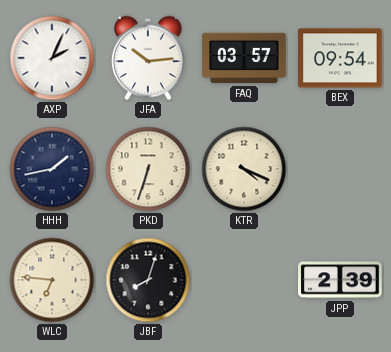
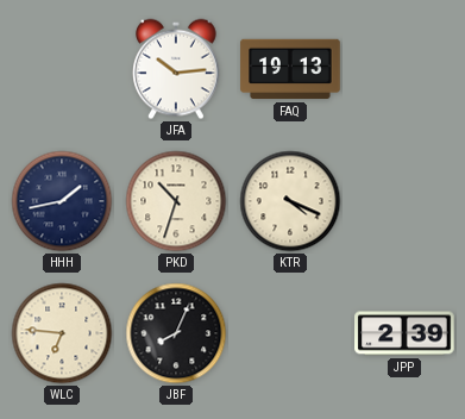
AXP: 2:04 -> none (52, 58)
FAQ: 03:57 -> 19:13 (290, 69)
BEX: 09:54 -> none (340, 58)
PKD: 6:33 -> 10:33 (176, 201)
JBF: 8:03 -> 8:04 (176, 333)
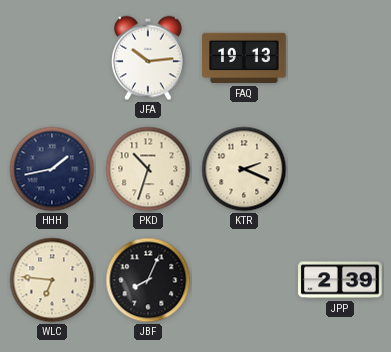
KTR: 4:19 -> 2:19 (244, 169)
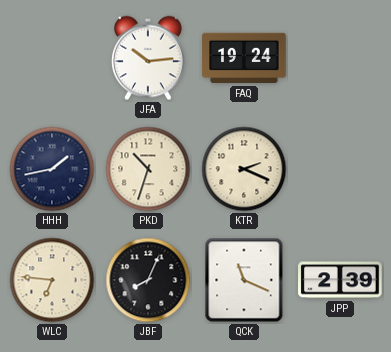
FAQ: 19:13 -> 19:24 (244, 58)
QCK: none -> 11:19 (244, 280)
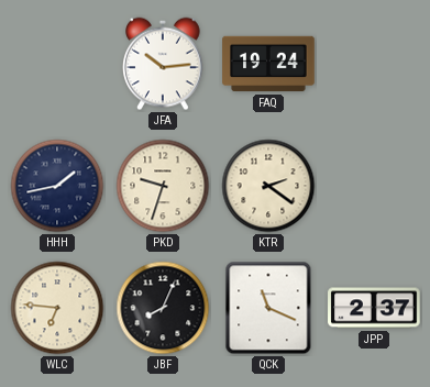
PKD: 10:33 -> 9:33 (163, 186)
KTR: 2:19 -> 2:21 (268, 186)
JPP: 2:39 -> 2:37 (374, 308)
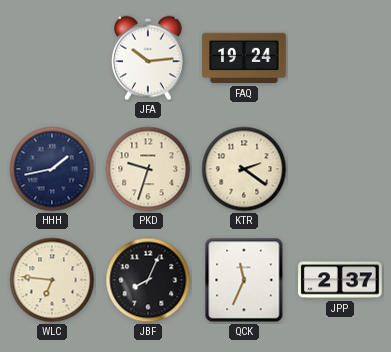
QCK: 11:19 -> 11:34 (244, 280)
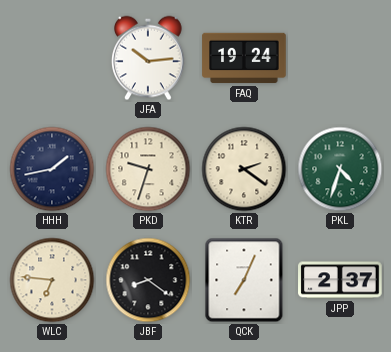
PKL: none -> 4:33 (340, 169)
JBF: 8:04 -> 8:21 (148, 280)
QCK: 11:34 -> 7:04 (244, 280)
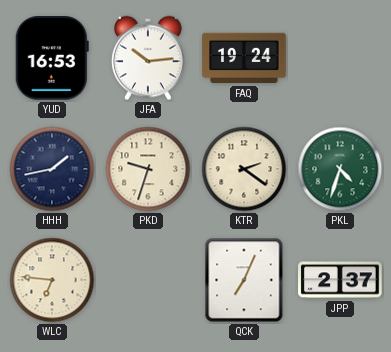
YUD: none -> 16:53 (52, 58)
JBF: 8:21 -> none (148, 280)
